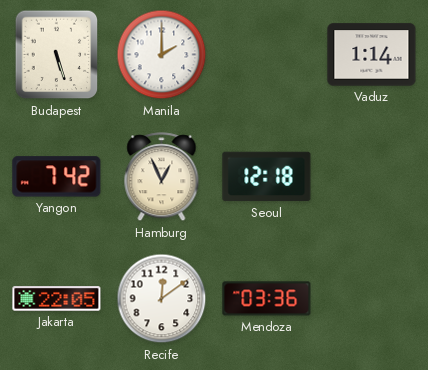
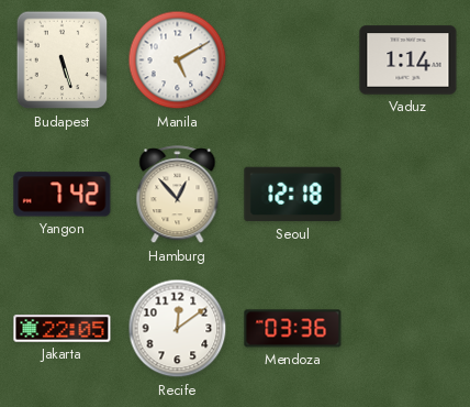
Manila: 2:00 -> 5:10 (178, 61)
Hamburg: 12:56 -> 12:53 (178, 195)
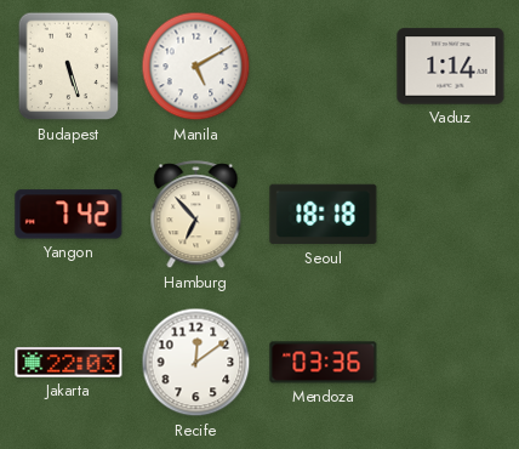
Hamburg: 12:53 -> 6:53 (196, 215)
Seoul: 12:18 -> 18:18 (324, 215)
Jakarta: 22:05 -> 22:03 (69, 363)
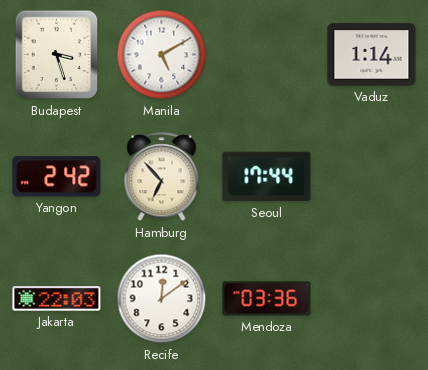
Budapest: 5:27 -> 3:27 (57, 55)
Yangon: 7:42 -> 2:42 (57, 177)
Seoul: 18:18 -> 17:44 (267, 177)
